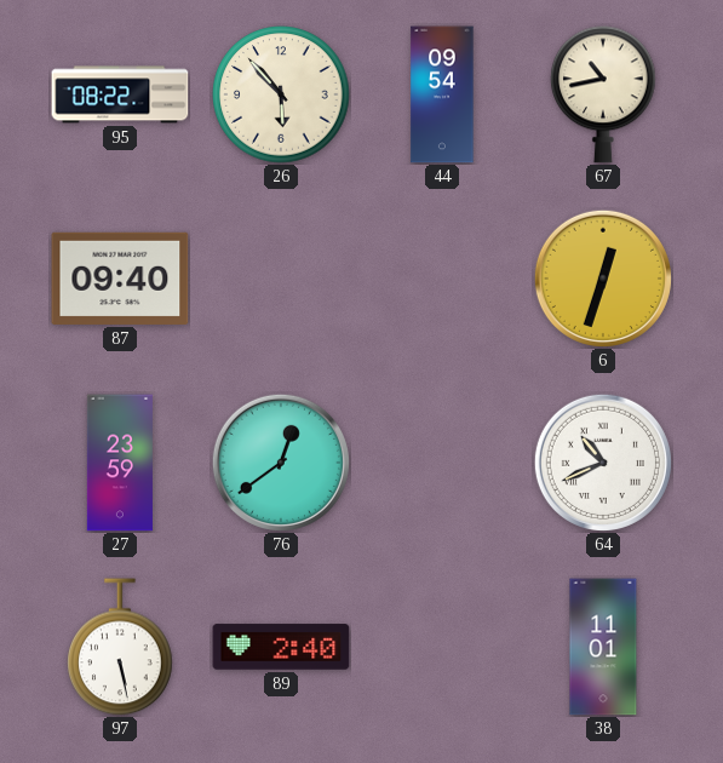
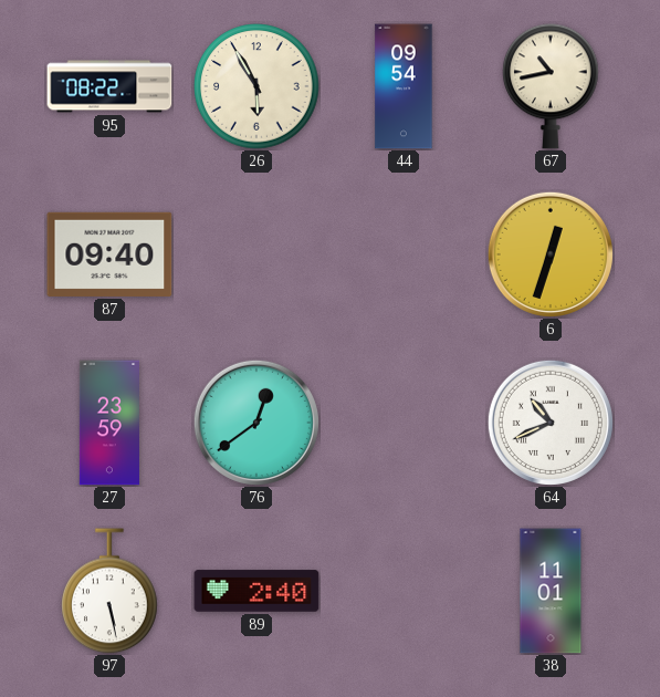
26: 5:53 -> 5:55 (256, 86)
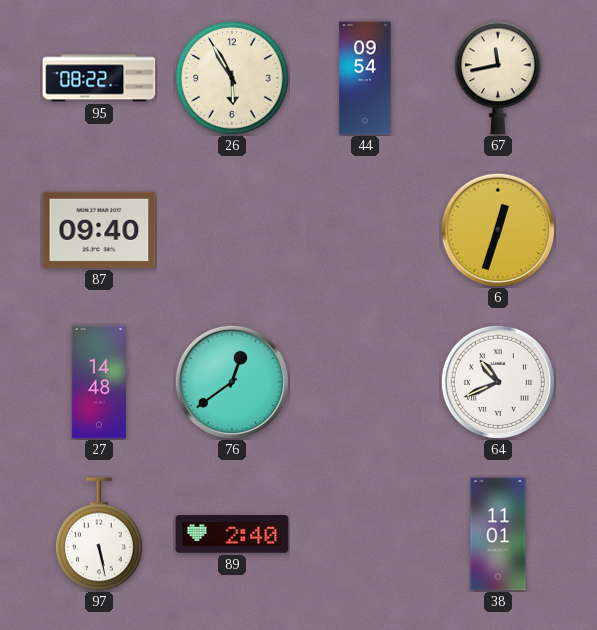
67: 10:43 -> 11:43 (498, 78)
27: 23:59 -> 14:48 (99, 382)
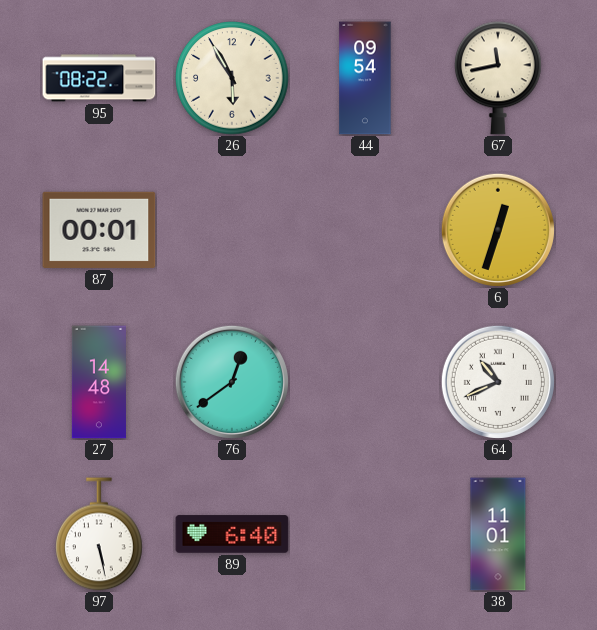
87: 09:40 -> 00:01 (99, 230)
89: 2:40 -> 6:40 (232, 534)
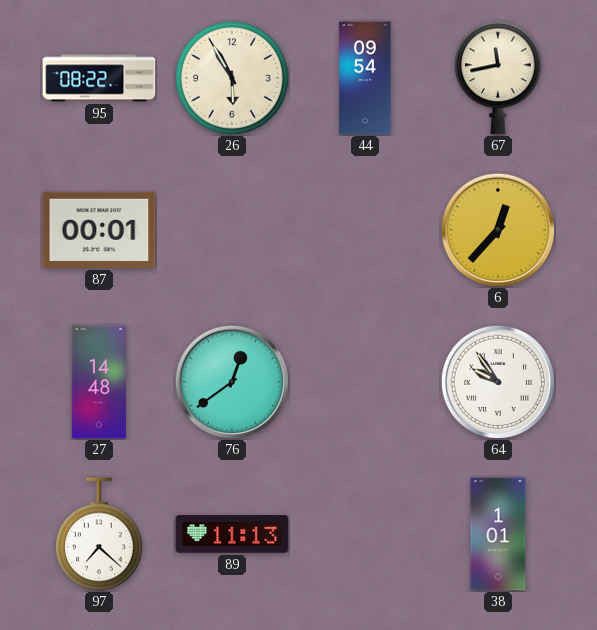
6: 12:33 -> 12:37 (498, 230)
64: 10:41 -> 9:54 (498, 382)
97: 5:28 -> 7:22 (99, 534)
89: 6:40 -> 11:13 (232, 534)
38: 11:01 -> 1:01 (498, 534)
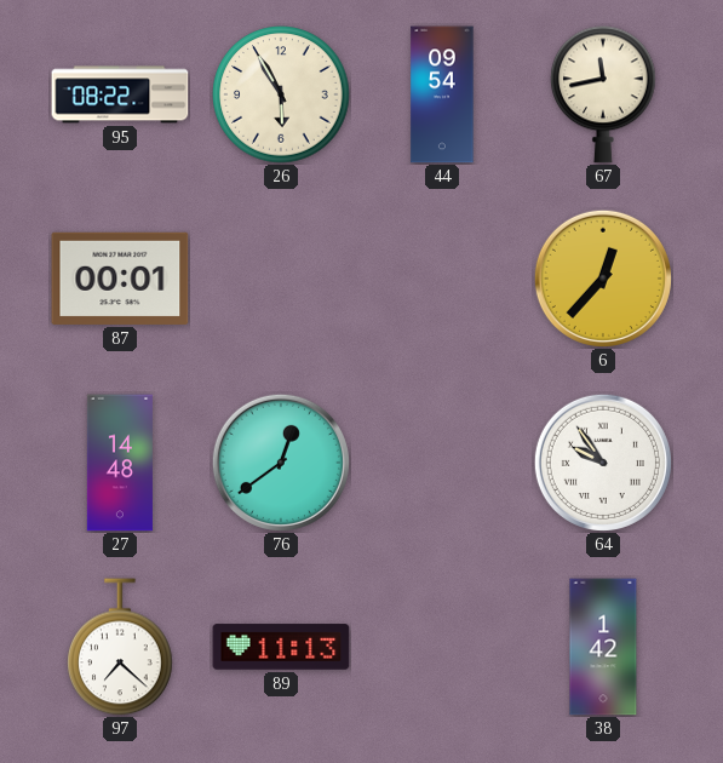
38: 1:01 -> 1:42 (603, 647)
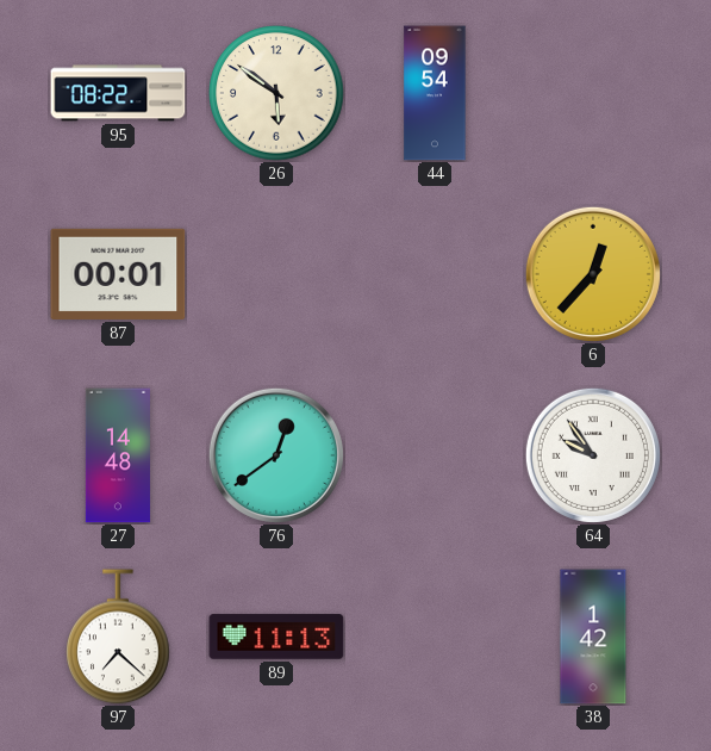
26: 5:55 -> 5:51 (276, 93)
67: 11:43 -> none (603, 94)
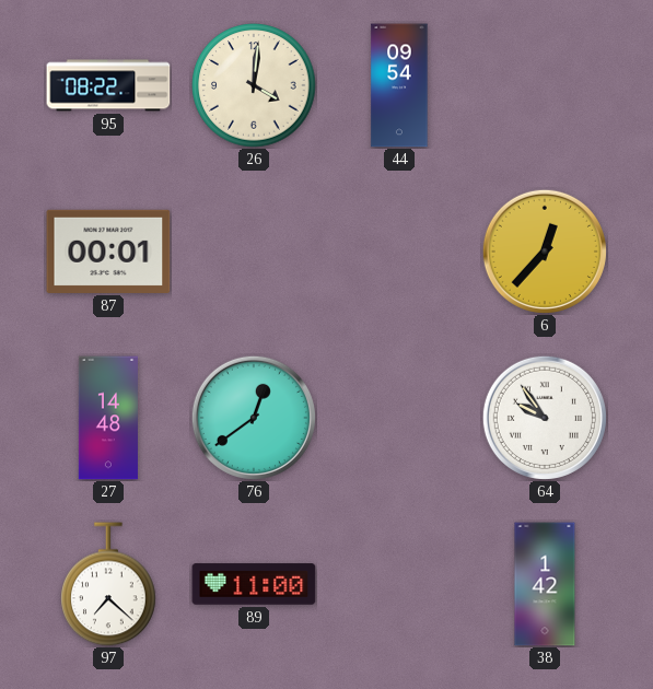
26: 5:51 -> 4:01 (254, 85)
89: 11:13 -> 11:00 (254, 584)
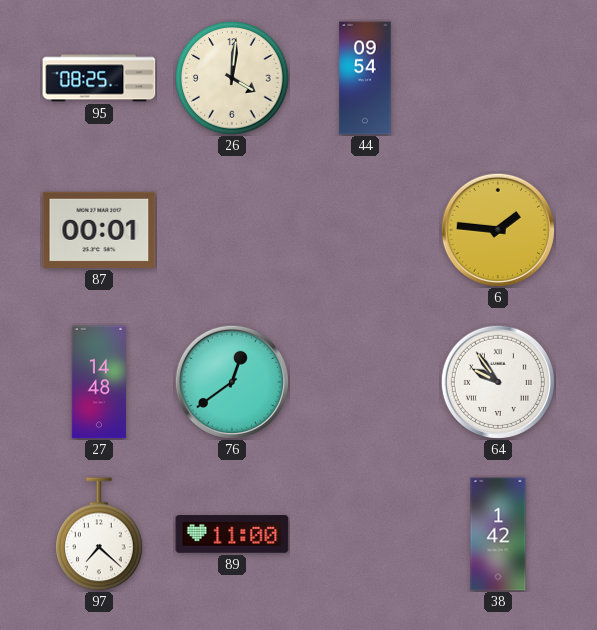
95: 08:22 -> 08:25 (99, 78)
6: 12:37 -> 1:46 (498, 230)
